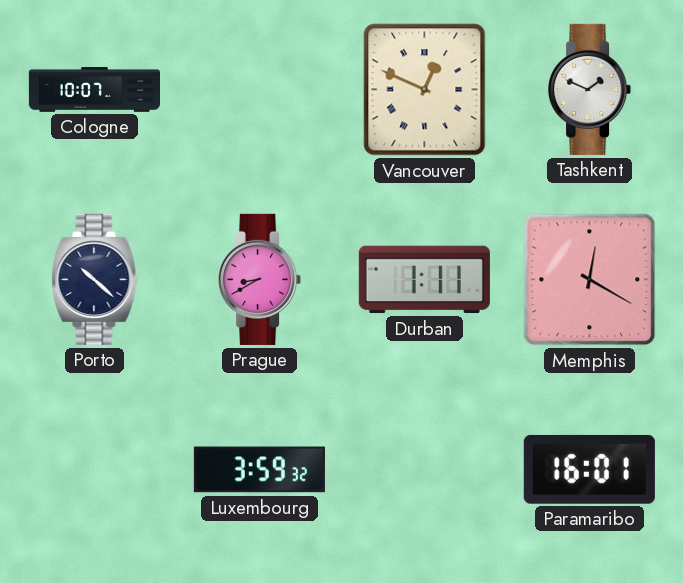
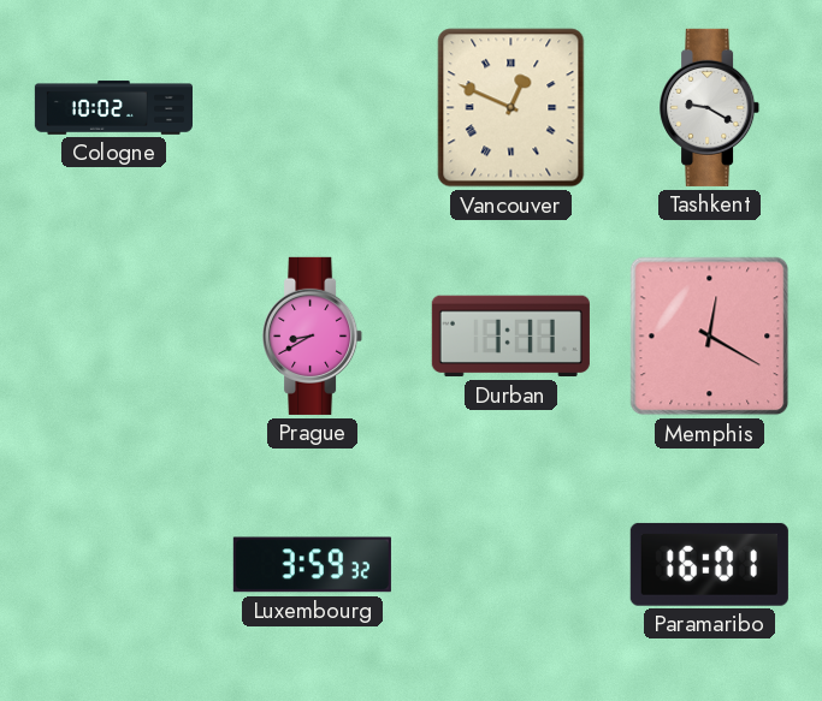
Cologne: 10:07 -> 10:02 (113, 108)
Tashkent: 1:49 -> 9:20 (710, 107)
Porto: 10:22 -> none (95, 279)
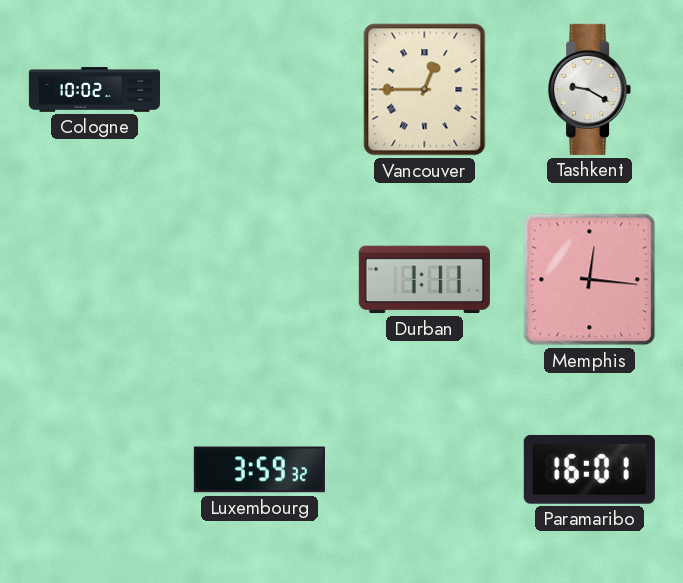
Vancouver: 12:49 -> 12:45 (425, 90)
Prague: 8:40 -> none (313, 335)
Memphis: 12:20 -> 12:16 (590, 280)
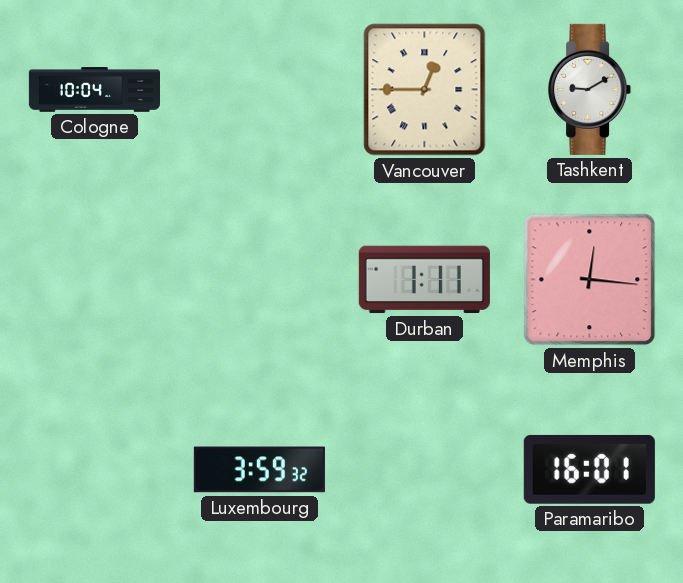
Cologne: 10:02 -> 10:04 (94, 90)
Tashkent: 9:20 -> 9:10 (590, 89)
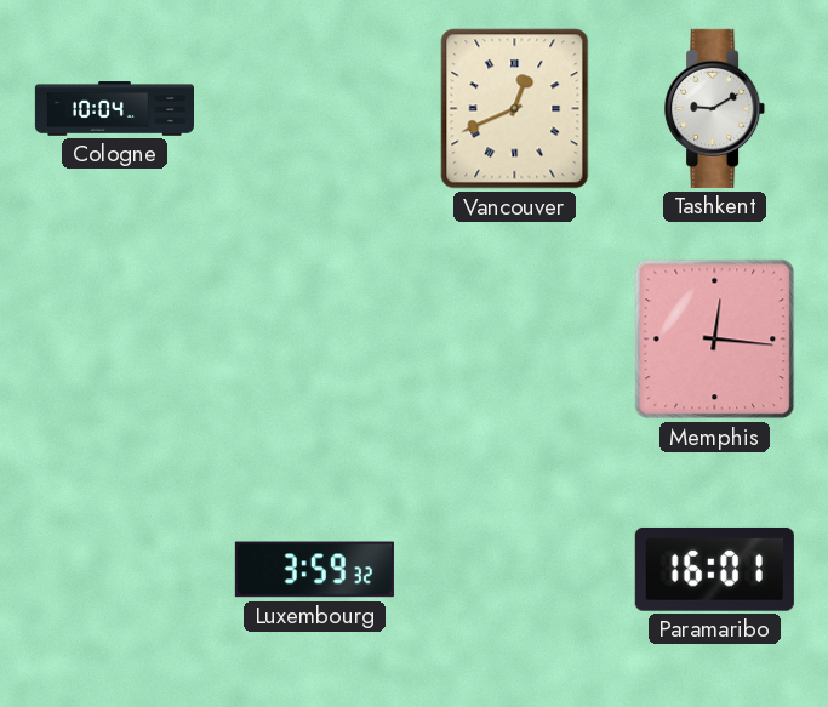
Vancouver: 12:45 -> 12:41 (515, 109)
Durban: 1:11 -> none (424, 280)
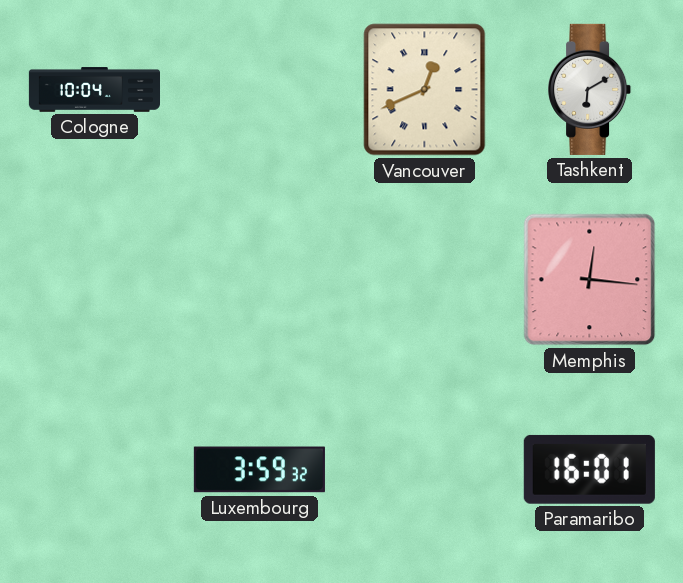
Tashkent: 9:10 -> 6:10 (590, 89)
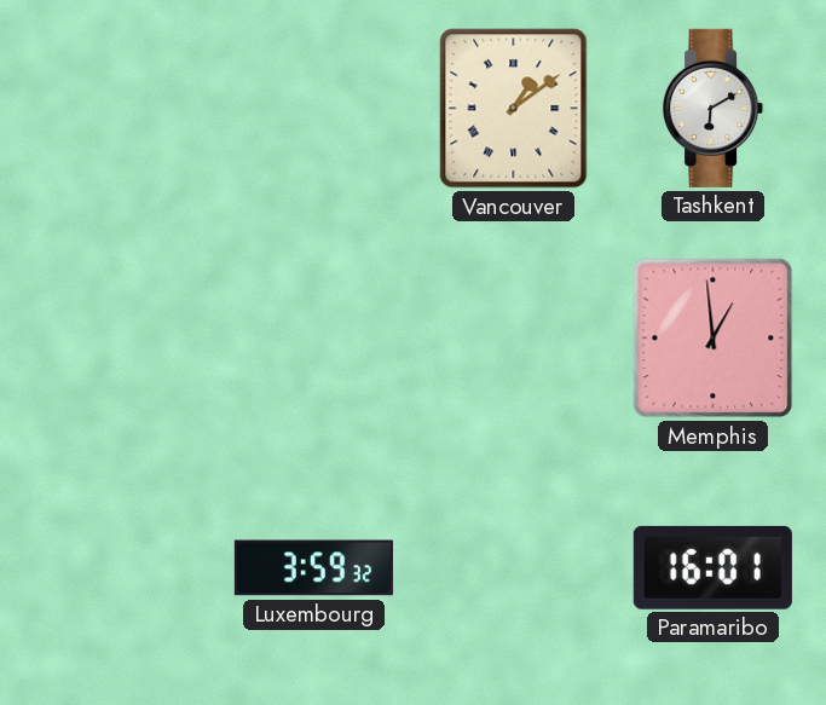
Cologne: 10:04 -> none (94, 90)
Vancouver: 12:41 -> 1:09 (514, 109)
Memphis: 12:16 -> 12:59 (714, 339)
